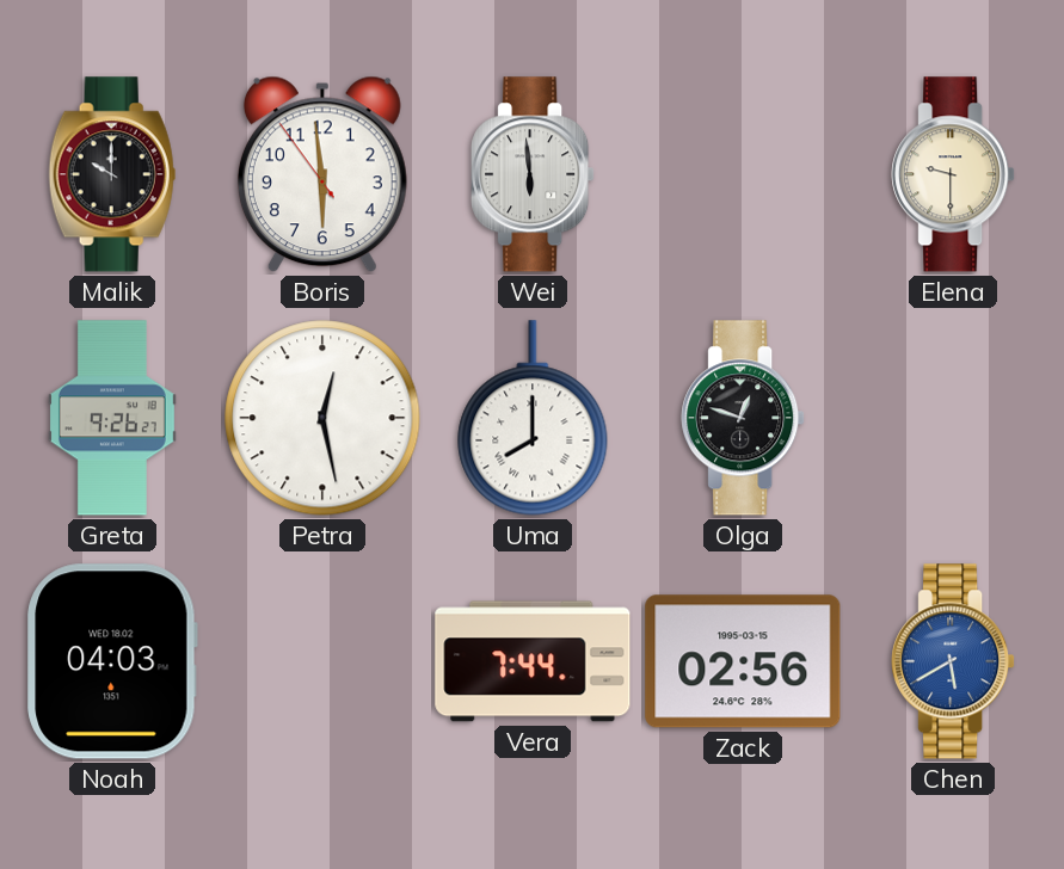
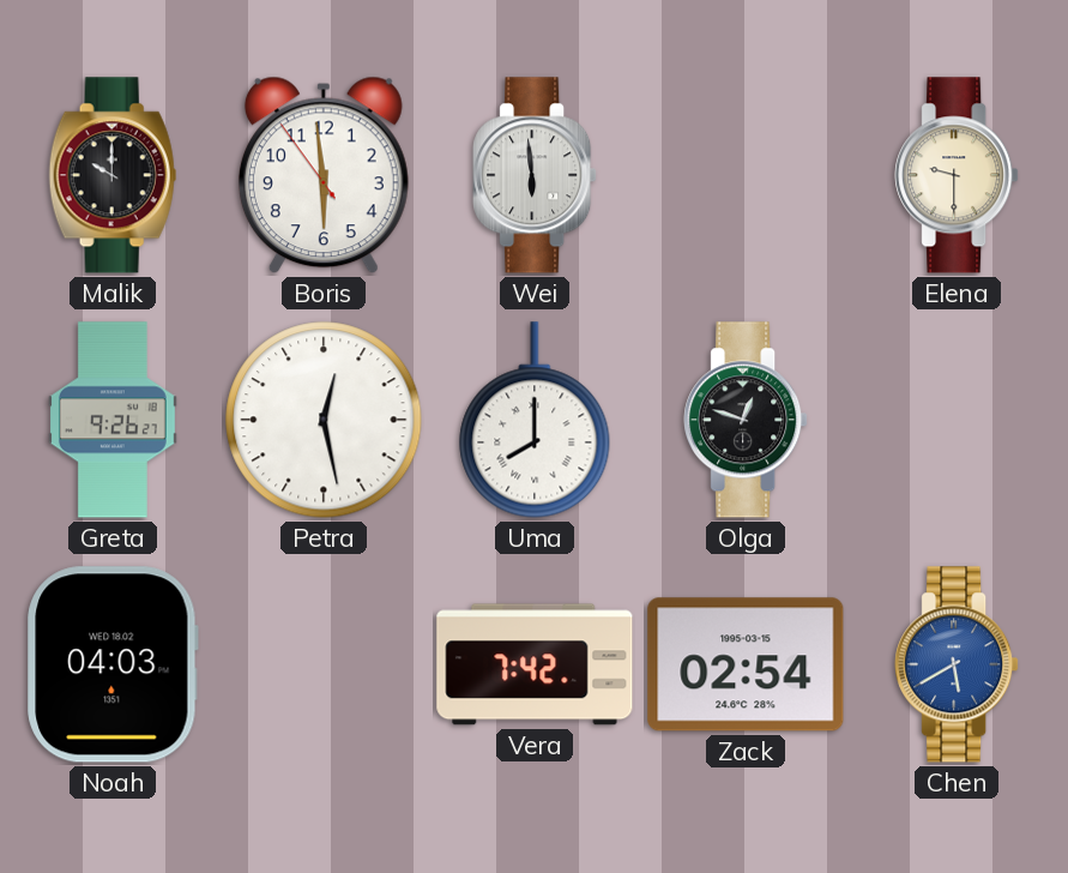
Vera: 7:44 -> 7:42 (535, 664)
Zack: 02:56 -> 02:54 (746, 664)
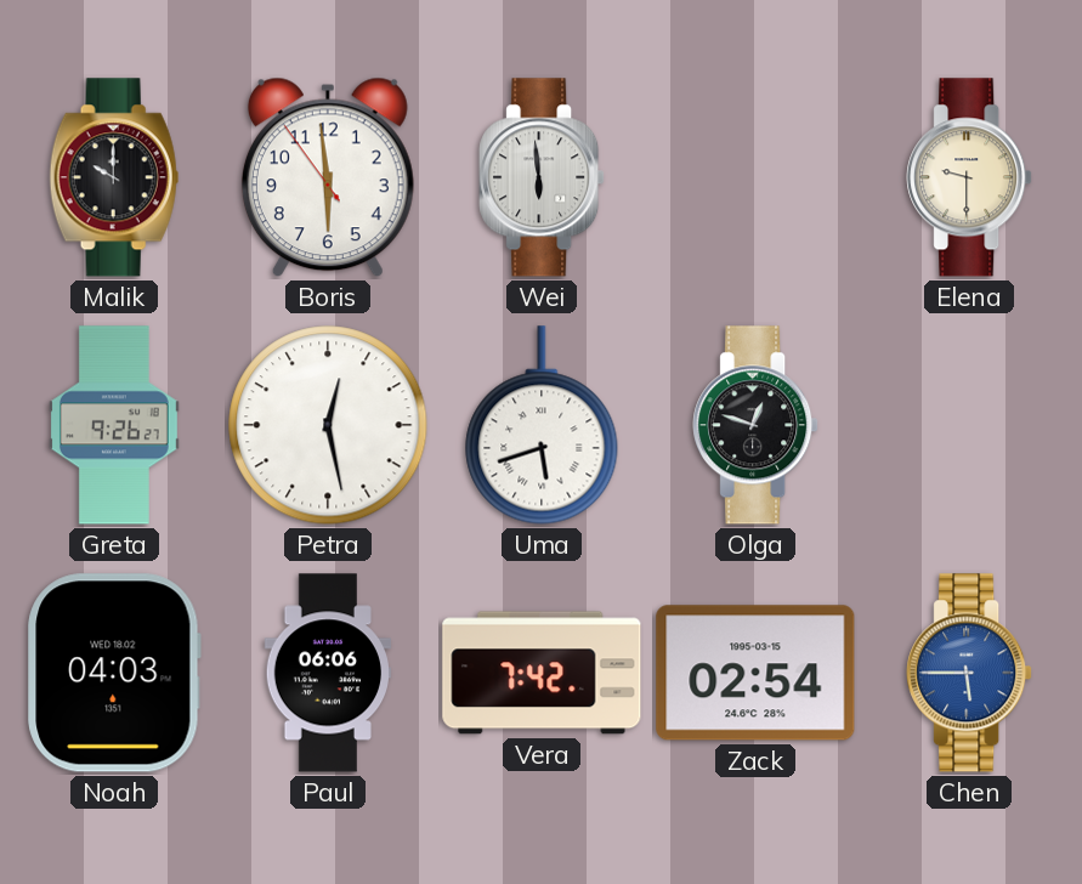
Uma: 8:00 -> 5:42 (542, 425)
Paul: none -> 06:06 (328, 673)
Chen: 5:40 -> 5:45 (969, 673)
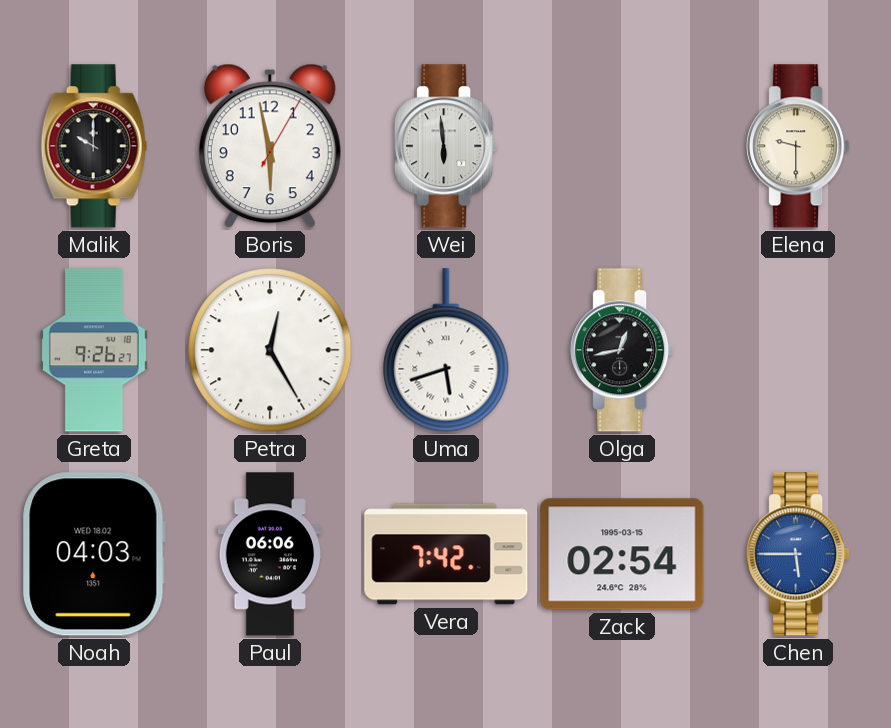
Boris: 5:58:54 -> 5:58:05 (270, 146)
Petra: 12:28 -> 12:25 (270, 350)
Olga: 12:48 -> 12:43 (622, 350)
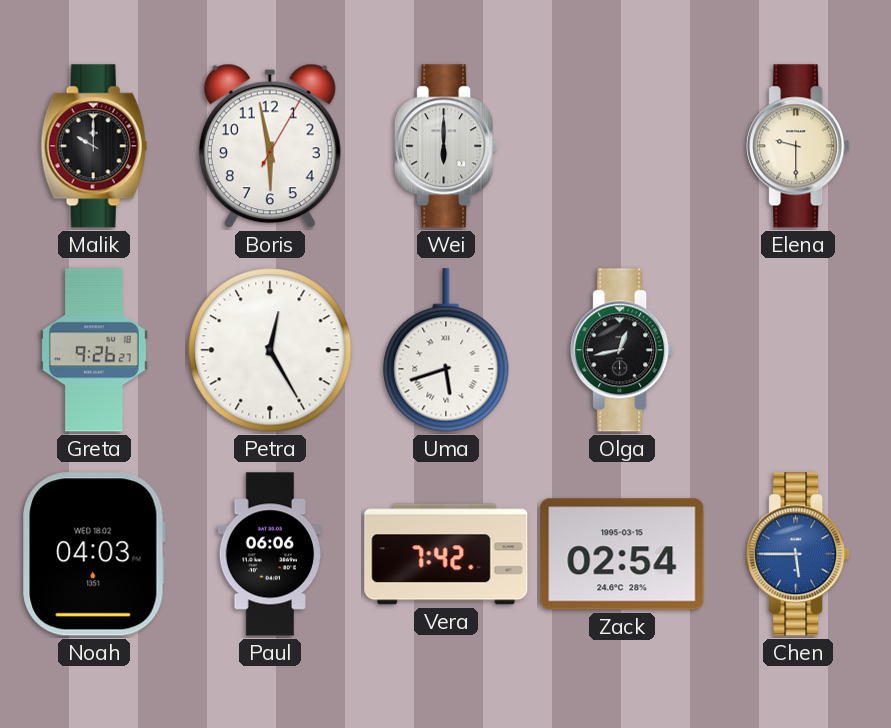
Wei: 5:59 -> 6:00 (446, 146)
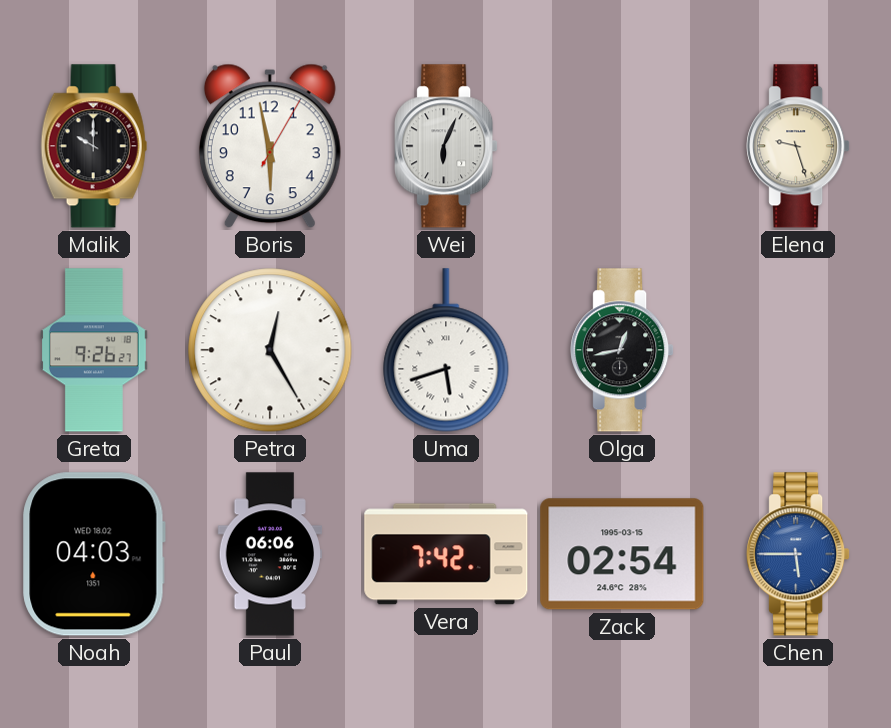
Wei: 6:00 -> 6:04 (446, 146)
Elena: 9:30 -> 9:27 (798, 146)
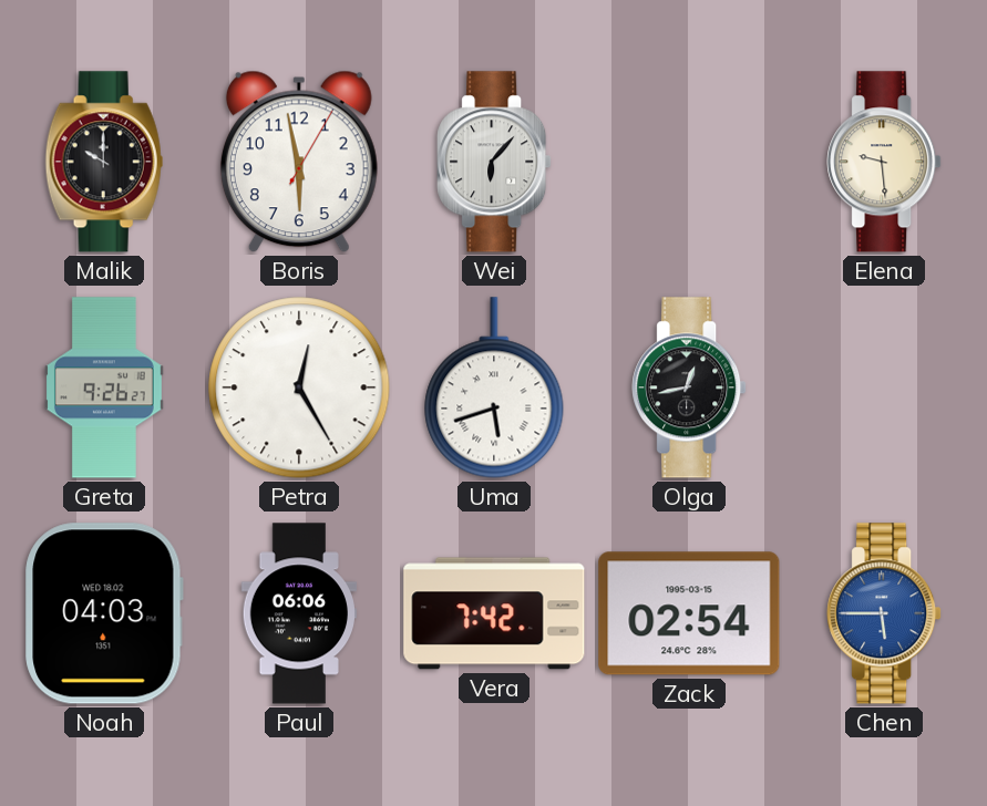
Wei: 6:04 -> 6:07 (494, 162)
Elena: 9:27 -> 9:29 (884, 162)
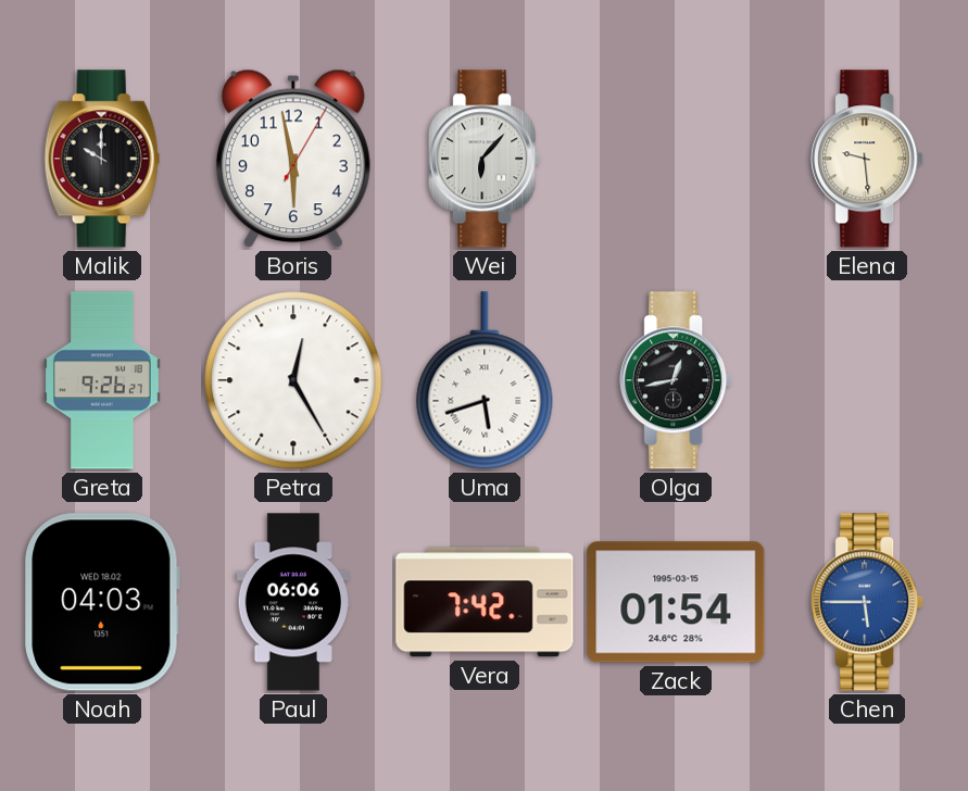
Zack: 02:54 -> 01:54 (676, 602)
